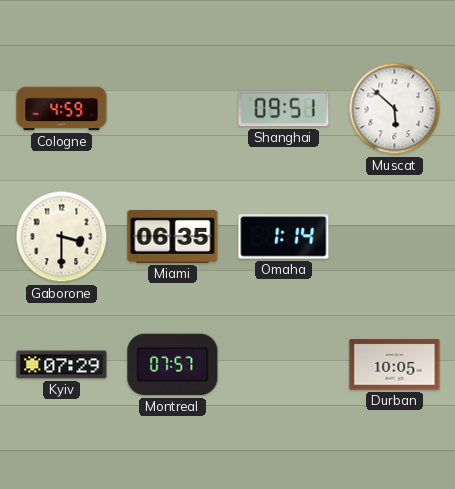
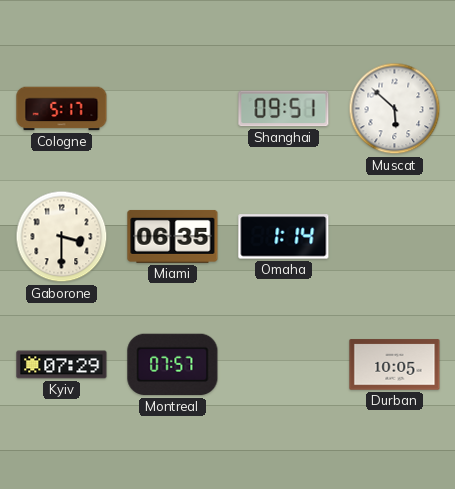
Cologne: 4:59 -> 5:17 (62, 109)
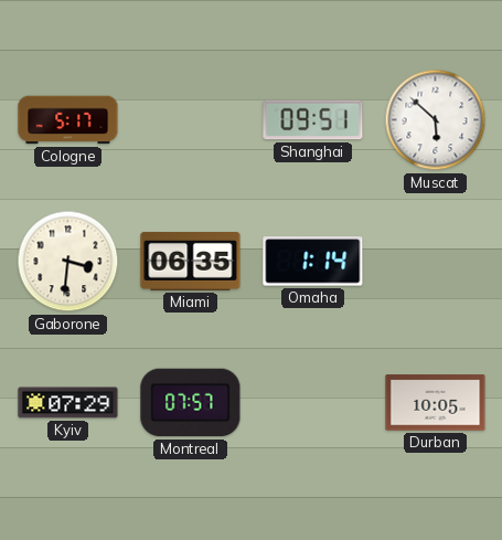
Gaborone: 3:30 -> 3:31 (68, 262)
